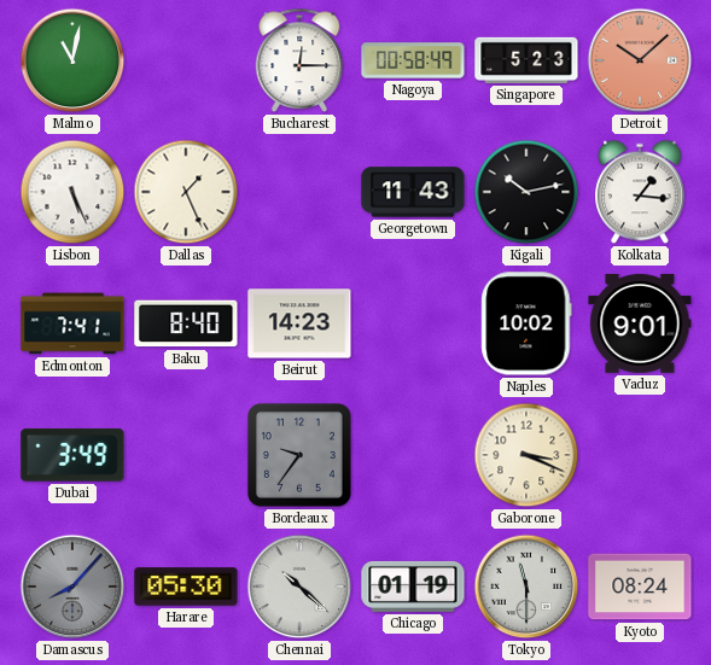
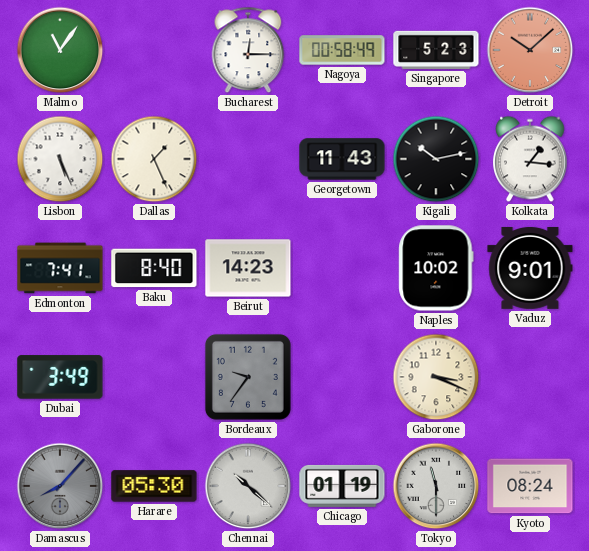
Malmo: 11:02 -> 11:06 (60, 50)
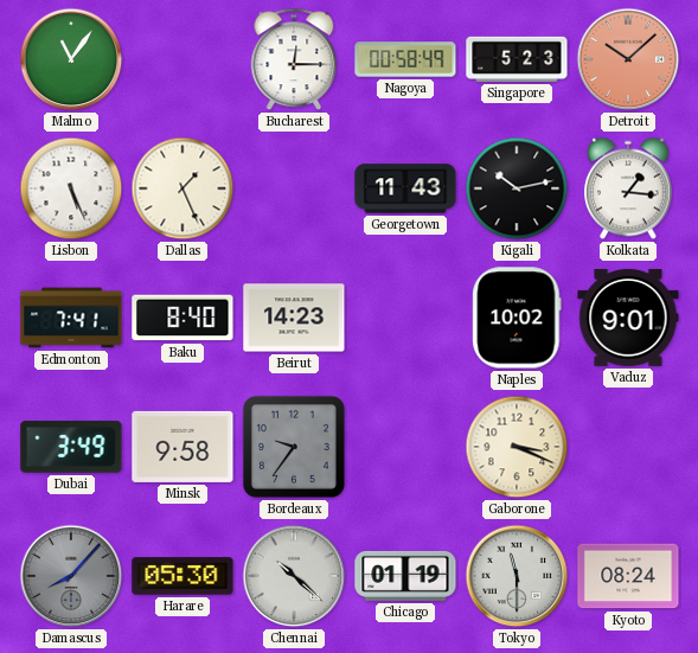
Minsk: none -> 9:58 (182, 447)
